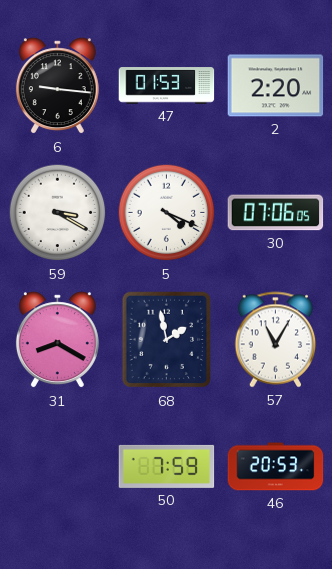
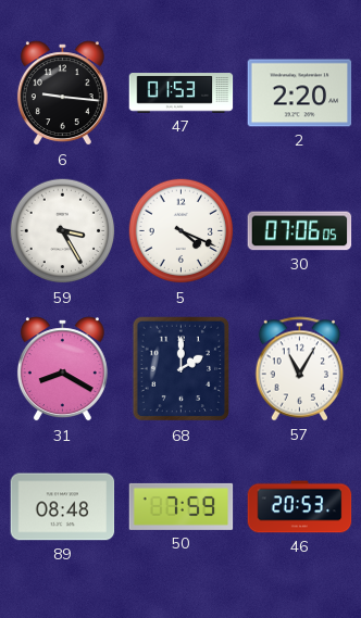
59: 3:20 -> 3:25 (63, 231)
68: 1:58 -> 2:00 (182, 369)
89: none -> 08:48 (63, 507)
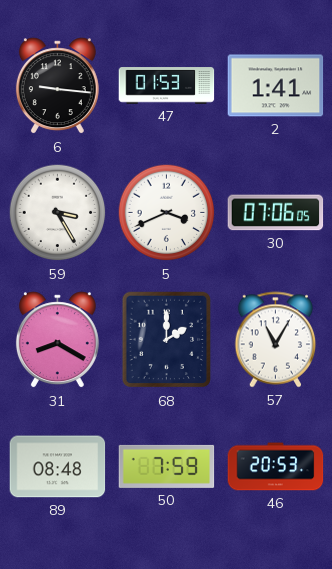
2: 2:20 -> 1:41 (276, 86)
5: 4:19 -> 3:41 (167, 213)
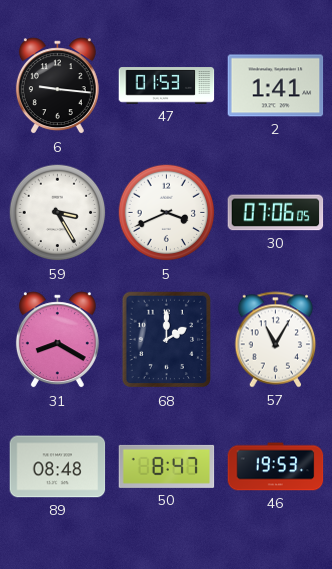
50: 7:59 -> 8:47 (167, 466)
46: 20:53 -> 19:53 (276, 467)
